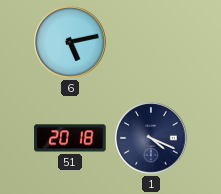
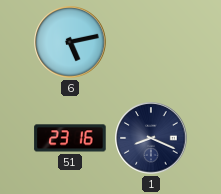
51: 20:18 -> 23:16 (70, 138)
1: 4:19 -> 8:19 (151, 138)
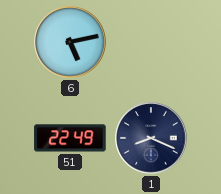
51: 23:16 -> 22:49 (70, 138)
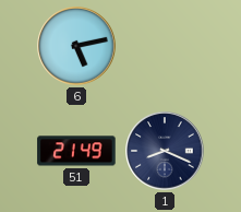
51: 22:49 -> 21:49 (76, 151)
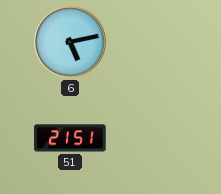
51: 21:49 -> 21:51 (70, 138)
1: 8:19 -> none (165, 151)
